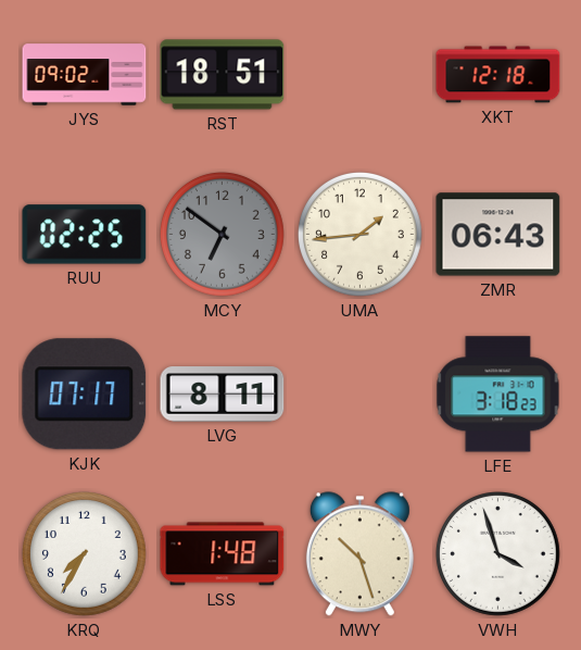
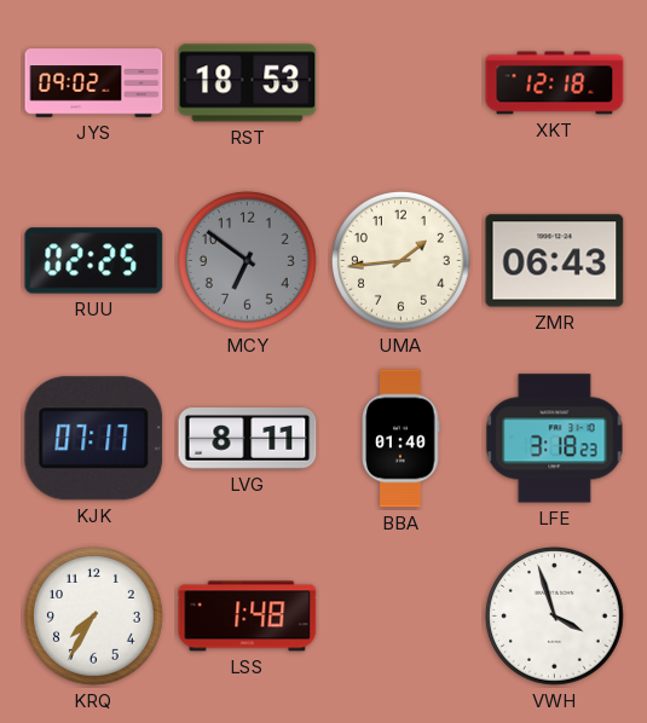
RST: 18:51 -> 18:53 (248, 83)
BBA: none -> 01:40 (402, 439)
MWY: 10:27 -> none (359, 554)
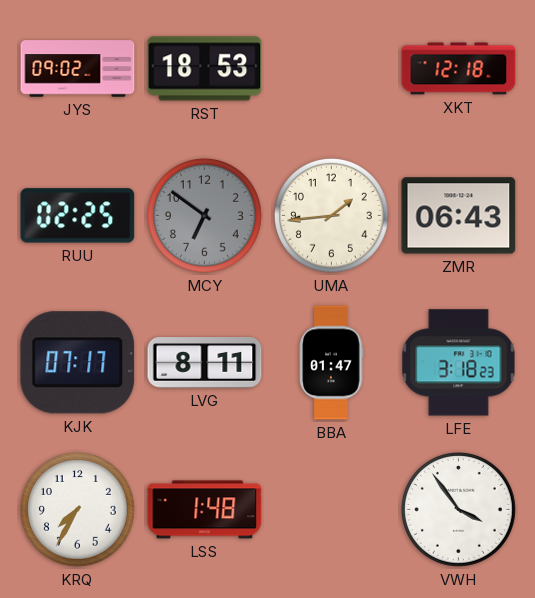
BBA: 01:40 -> 01:47 (332, 363)
VWH: 3:57 -> 3:54 (458, 509)
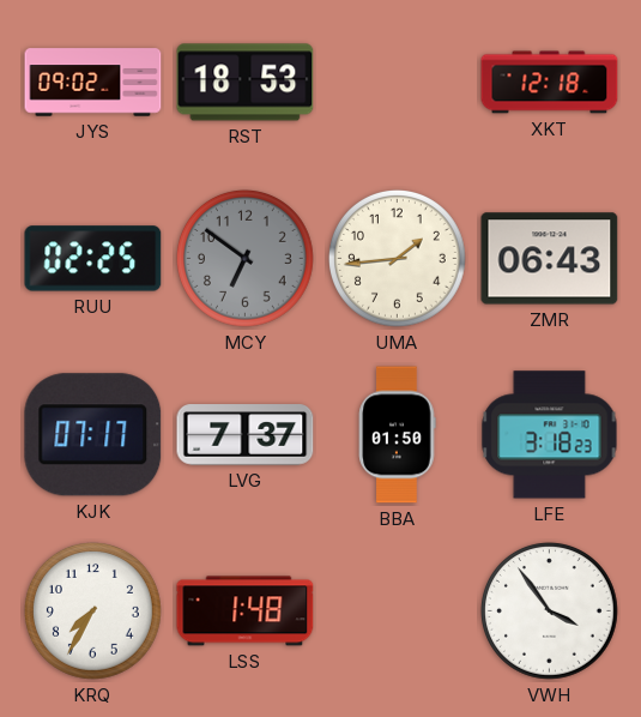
LVG: 8:11 -> 7:37 (246, 435)
BBA: 01:47 -> 01:50 (398, 435)
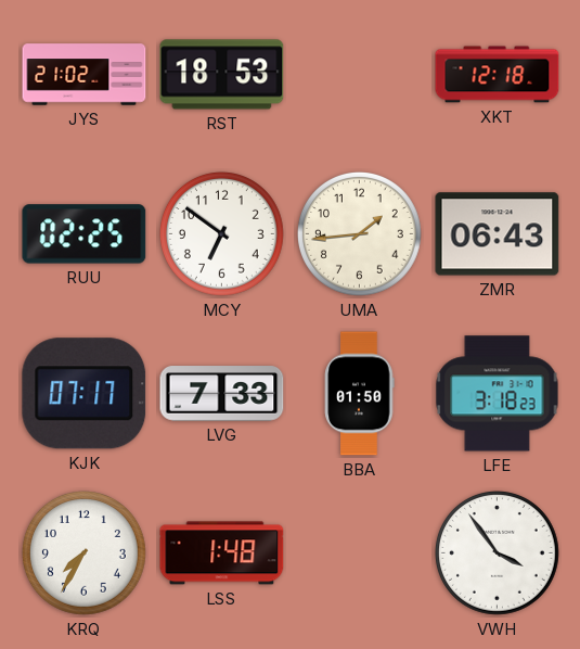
JYS: 09:02 -> 21:02 (85, 75)
MCY dial: grey -> white (221, 233)
LVG: 7:37 -> 7:33 (222, 394)
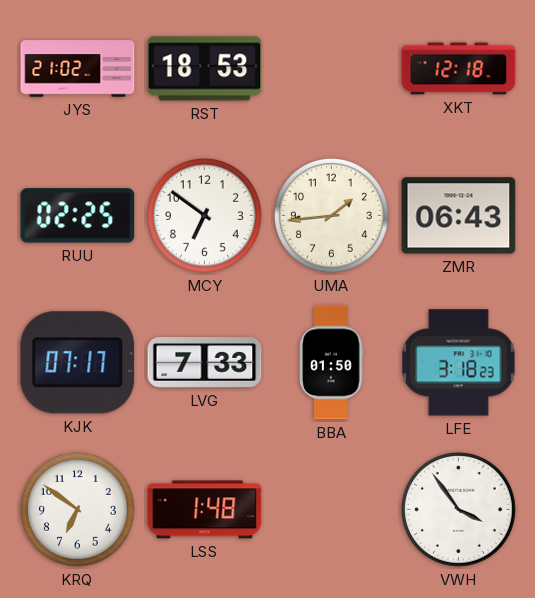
KRQ: 7:35 -> 6:51 (77, 509)
